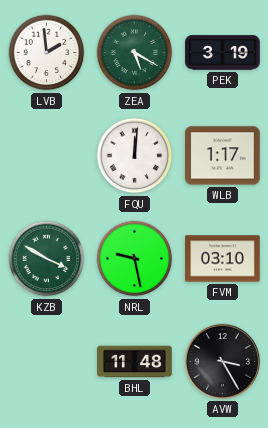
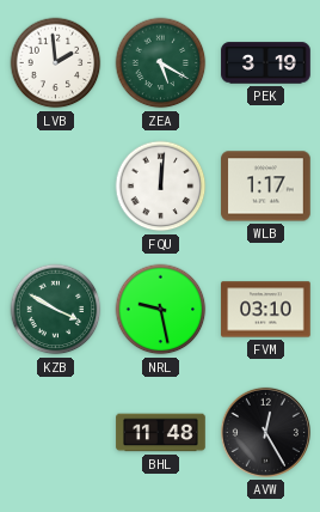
AVW: 3:25 -> 12:25 (265, 432)
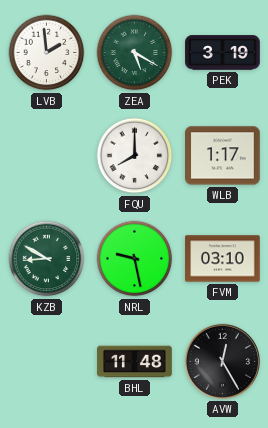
FQU: 12:01 -> 8:00 (135, 156)
KZB: 3:50 -> 8:50 (47, 259)
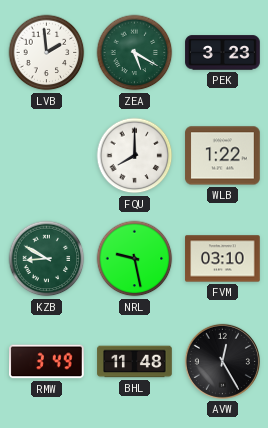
PEK: 3:19 -> 3:23 (223, 53)
WLB: 1:17 -> 1:22 (223, 156)
RMW: none -> 3:49 (47, 362)
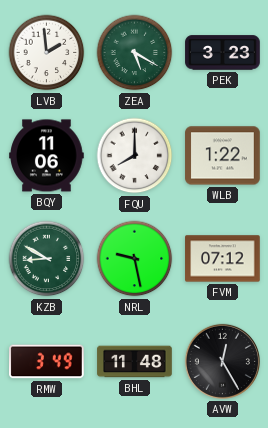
BQY: none -> 11:06 (47, 156)
FVM: 03:10 -> 07:12 (223, 259)
